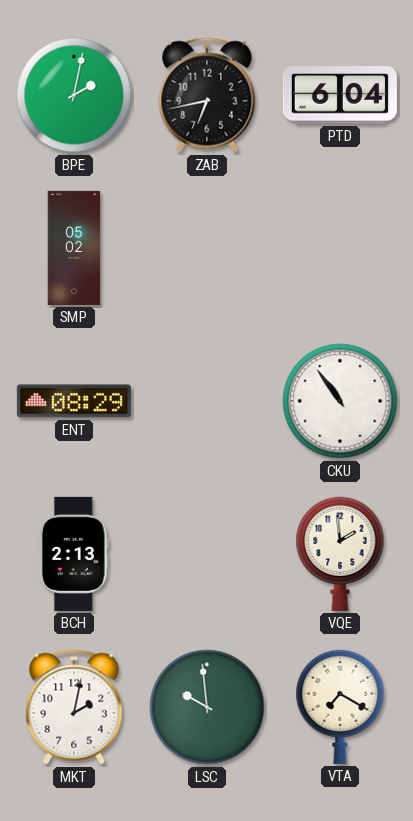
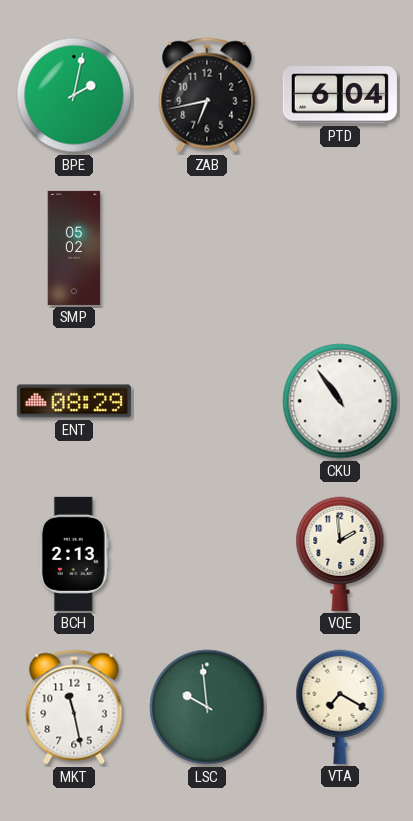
MKT: 2:02 -> 11:28 (74, 707)
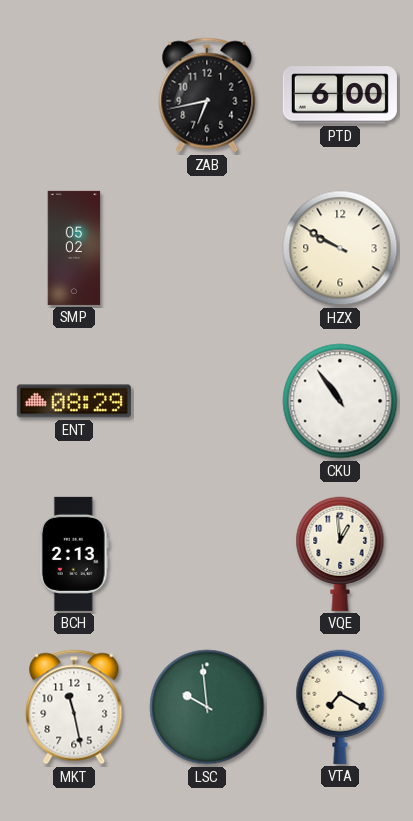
BPE: 2:02 -> none (74, 95)
PTD: 6:04 -> 6:00 (340, 95)
HZX: none -> 9:50 (340, 248)
VQE: 1:59 -> 12:59 (340, 554)
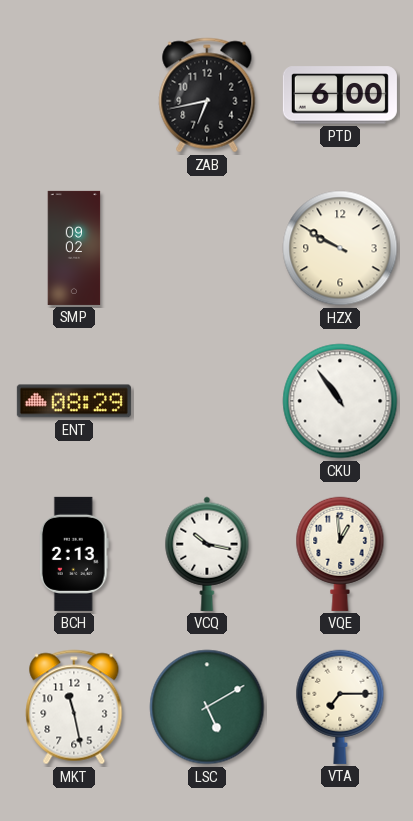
SMP: 05:02 -> 09:02 (74, 248)
VCQ: none -> 10:17 (207, 554)
LSC: 9:59 -> 5:10 (207, 707)
VTA: 7:20 -> 7:15 (340, 707)
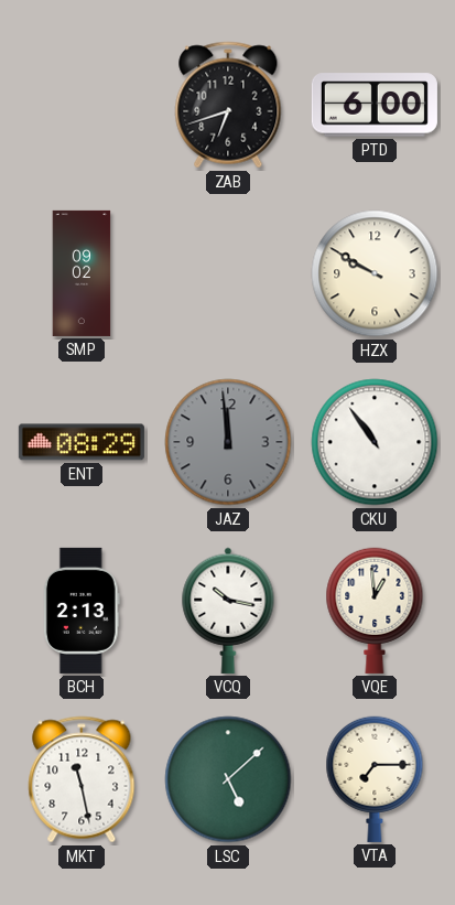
ZAB: 6:43 -> 6:42 (228, 105)
JAZ: none -> 11:59 (228, 442)
LSC: 5:10 -> 5:08 (228, 779)
